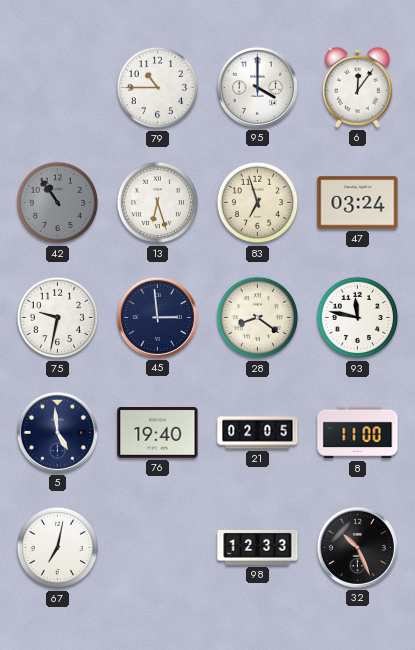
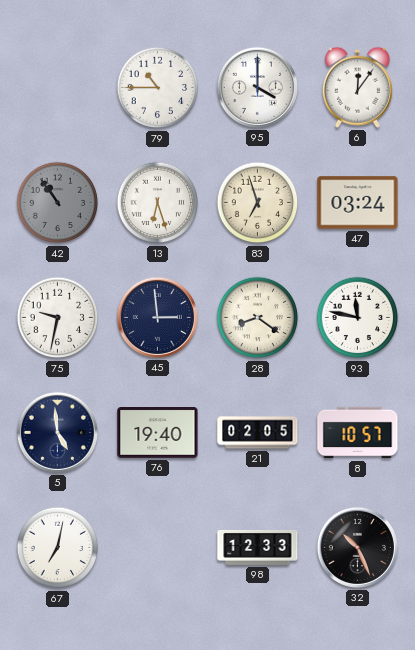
8: 11:00 -> 10:57 (358, 433)
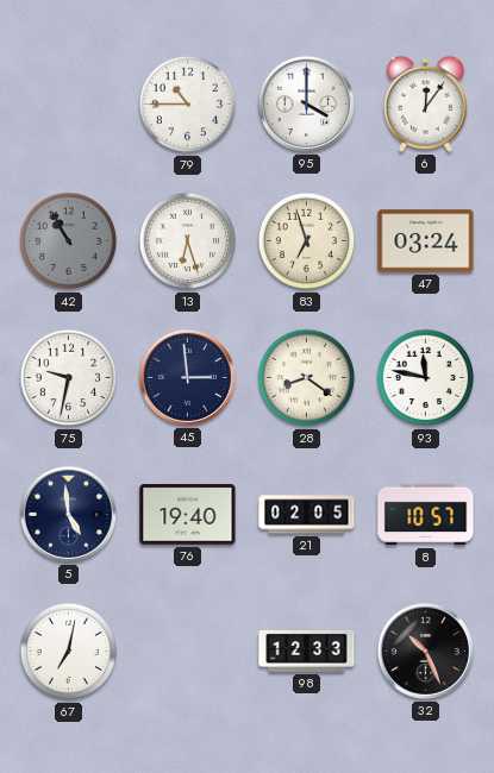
42: 10:54 -> 10:55 (69, 241)
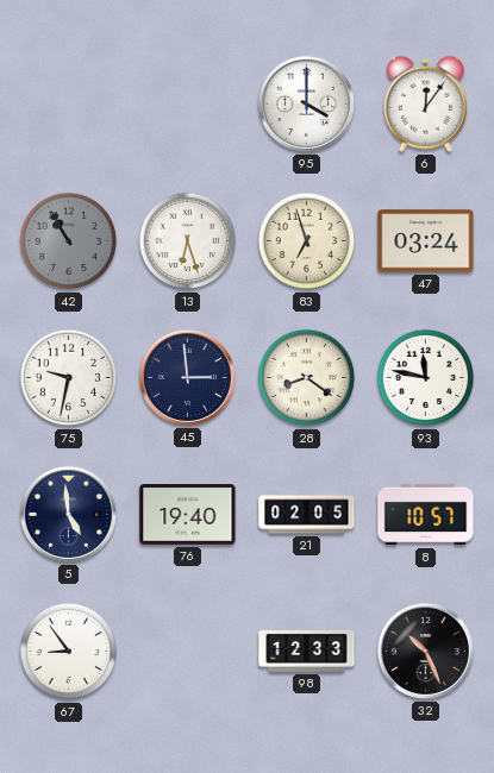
79: 10:45 -> none (188, 105)
67: 7:02 -> 8:54 (69, 652)
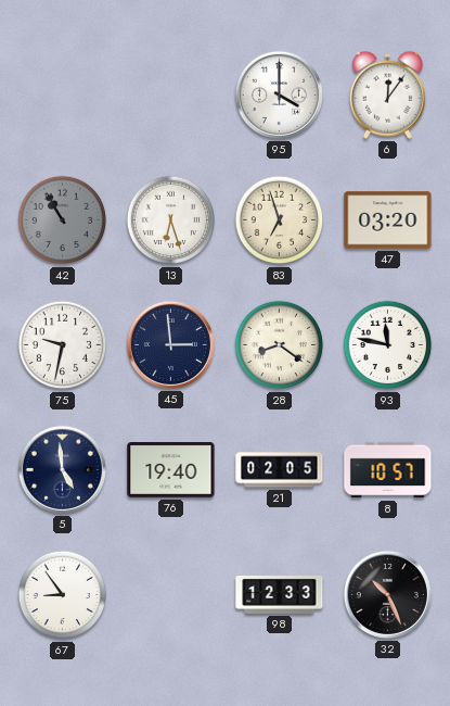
47: 03:24 -> 03:20 (388, 220)
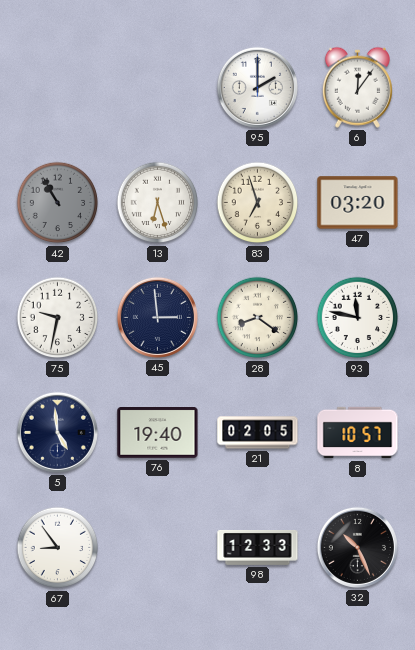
95: 4:00 -> 2:00 (257, 87)
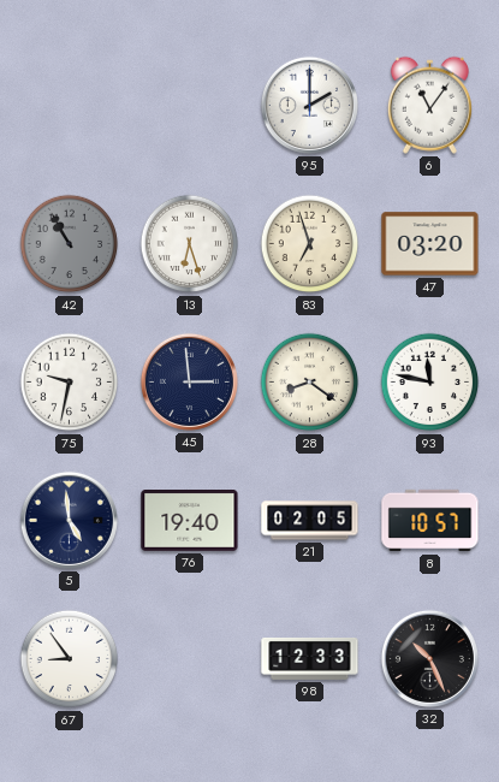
6: 12:06 -> 11:06 (429, 105)
